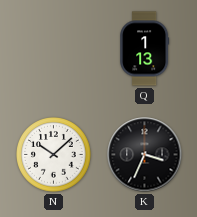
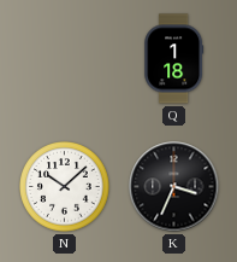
Q: 1:13 -> 1:18 (174, 59)
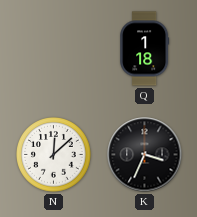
N: 10:08 -> 12:08 (54, 155)
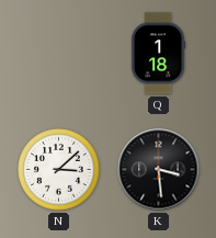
N: 12:08 -> 3:08 (59, 170)
K: 3:34 -> 3:29 (159, 170)
